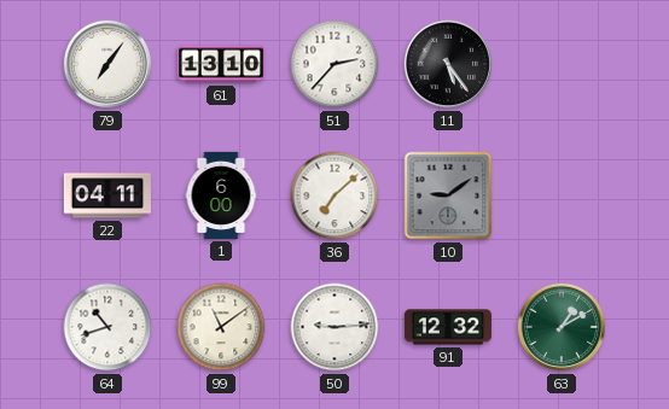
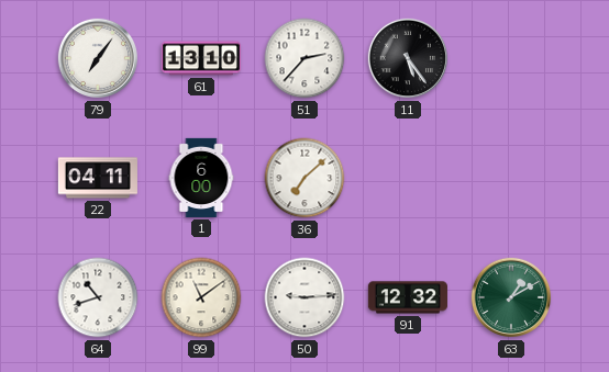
10: 9:09 -> none (448, 195)
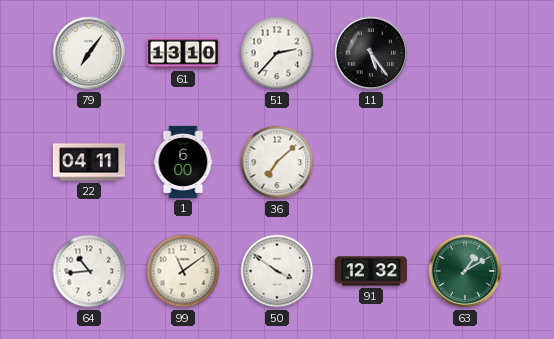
64: 10:42 -> 10:44 (89, 271)
50: 9:14 -> 3:51 (277, 271)
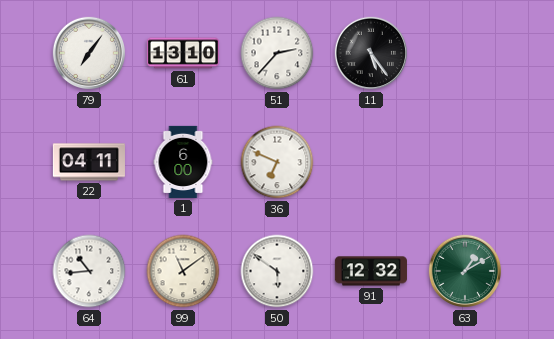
36: 7:08 -> 6:49 (277, 162)
50: 3:51 -> 5:51 (277, 271)
